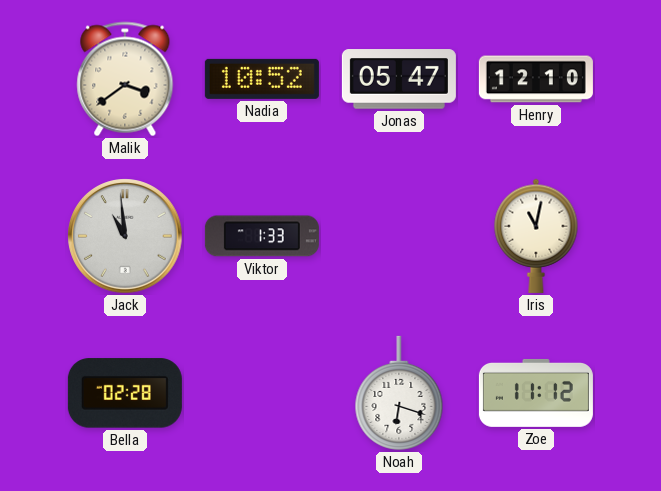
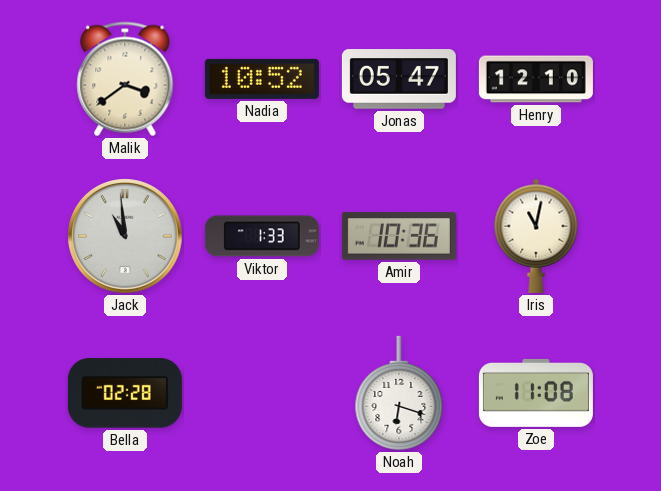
Amir: none -> 10:36 (399, 236)
Zoe: 11:12 -> 11:08 (536, 393)
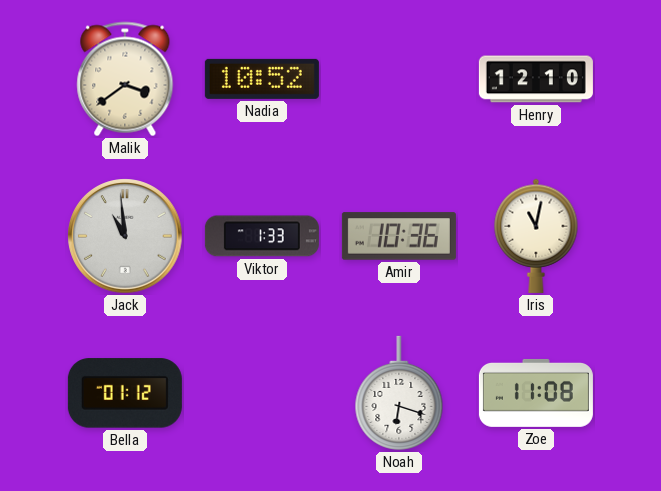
Jonas: 05:47 -> none (399, 79)
Bella: 02:28 -> 01:12 (125, 393)
